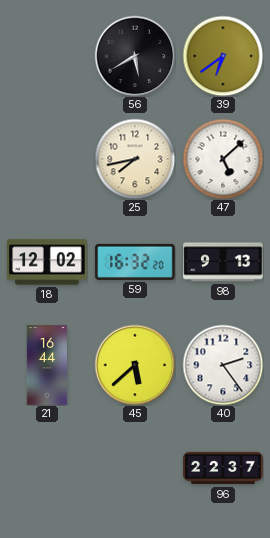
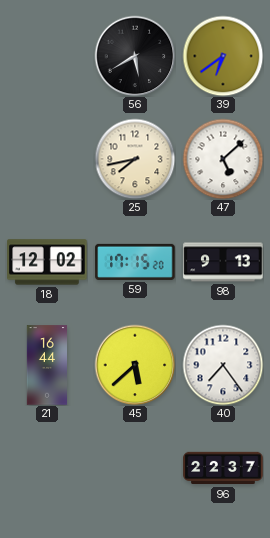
59: 16:32 -> 17:15 (135, 262)
40: 2:24 -> 7:24 (223, 365)
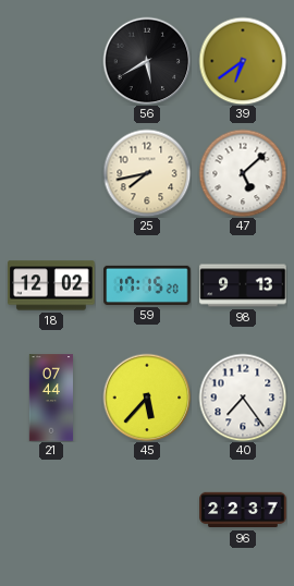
21: 16:44 -> 07:44 (51, 398)
45: 5:38 -> 5:37 (147, 398)
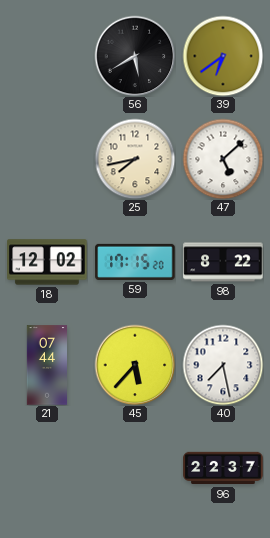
98: 9:13 -> 8:22 (223, 262)
40: 7:24 -> 7:28 (223, 365)
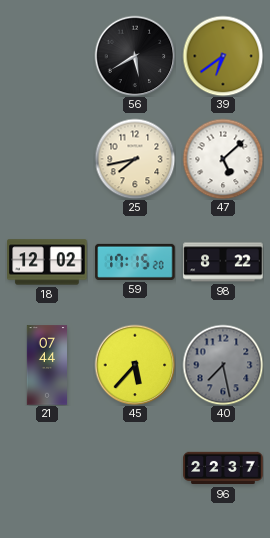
40 dial: white -> grey (223, 365)
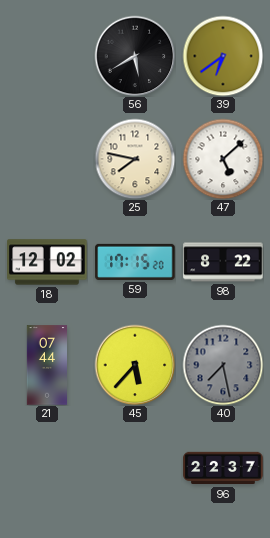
25: 7:43 -> 7:47 (135, 159)
